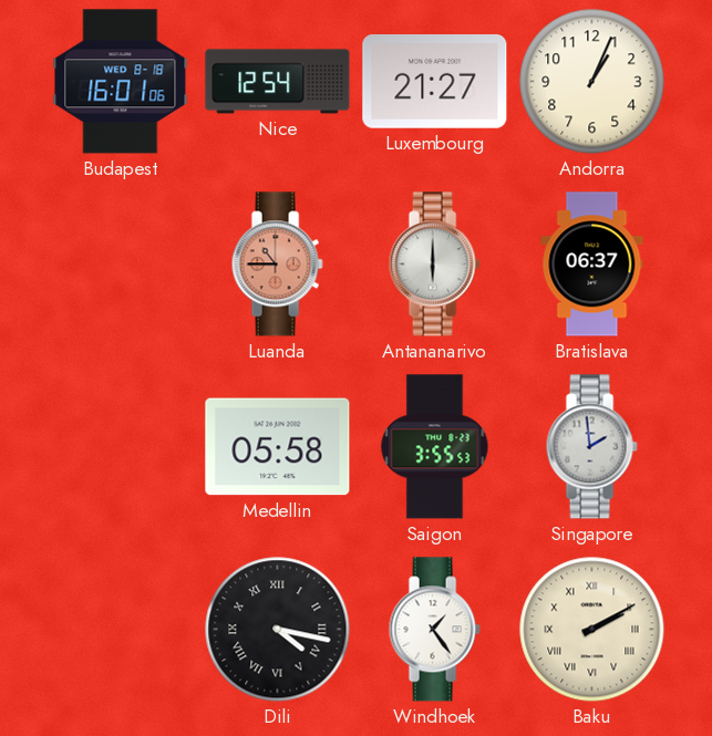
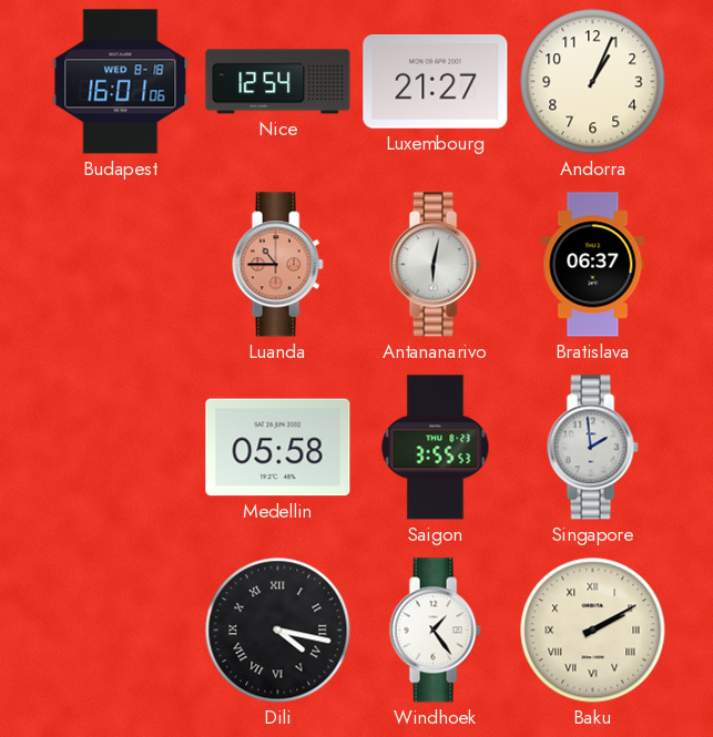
Antananarivo: 6:00 -> 6:02 (435, 265)
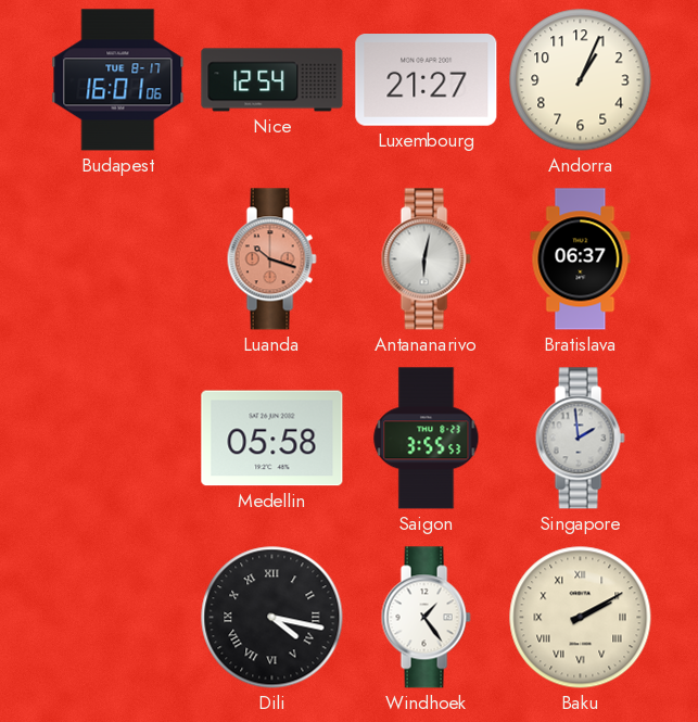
Budapest date: WED 8-18 -> TUE 8-17 (118, 80)
Luanda: 10:45 -> 10:18 (271, 259)
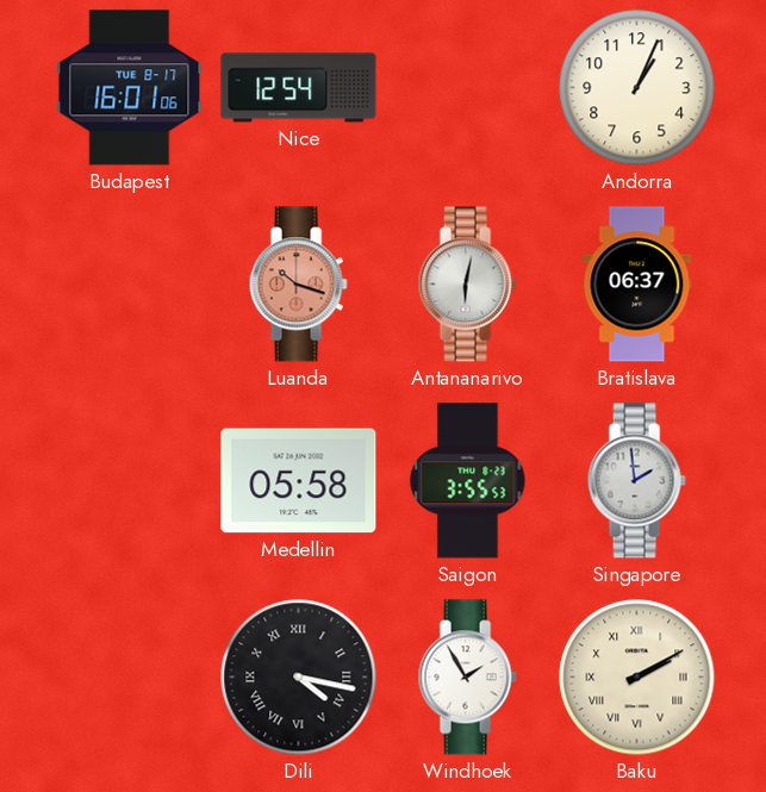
Luxembourg: 21:27 -> none (427, 80)
Windhoek: 1:24 -> 1:55 (467, 678)
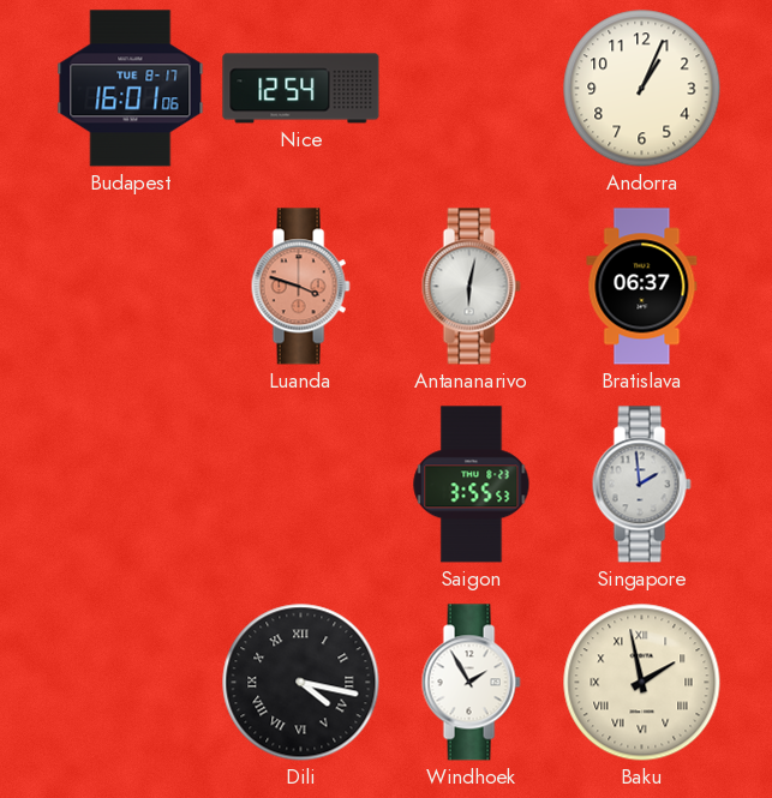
Luanda: 10:18 -> 3:48 (300, 287)
Medellin: 05:58 -> none (299, 481)
Baku: 2:10 -> 1:58 (642, 683)
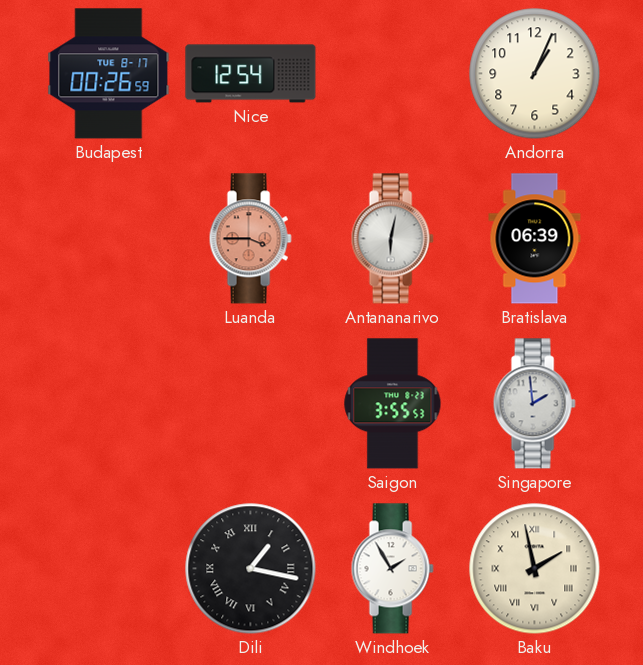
Budapest: 16:01 -> 00:26 (109, 74)
Luanda: 3:48 -> 3:45 (250, 239)
Bratislava: 06:37 -> 06:39 (535, 239)
Dili: 4:17 -> 1:17 (251, 569)
